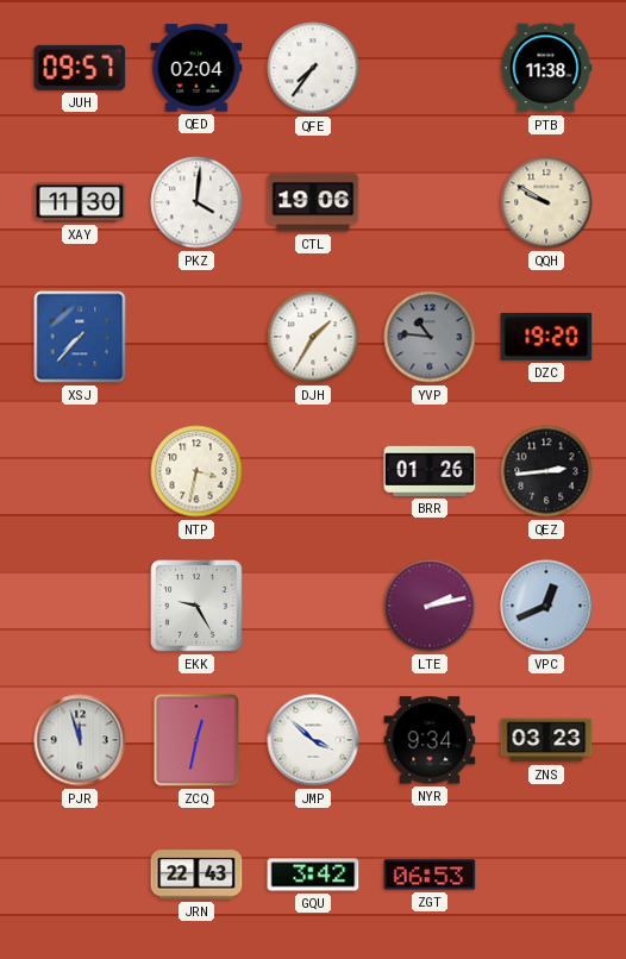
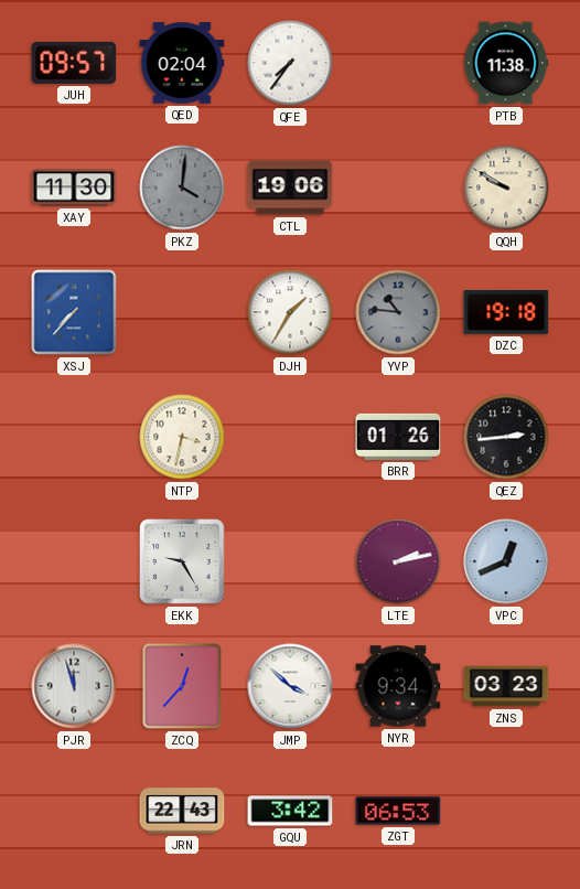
PKZ dial: white -> grey (182, 188)
DZC: 19:20 -> 19:18 (506, 312)
ZCQ: 12:32 -> 12:37 (182, 686)
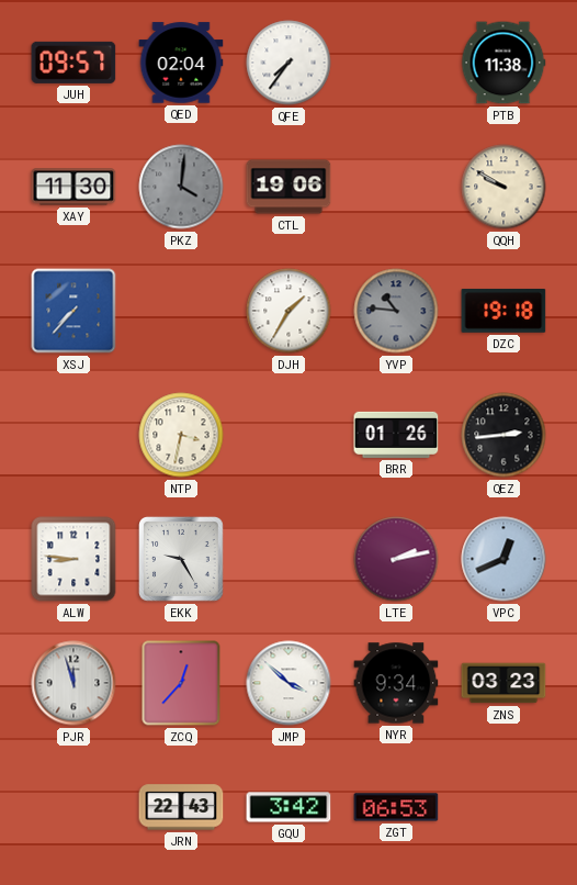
ALW: none -> 8:46 (73, 559)
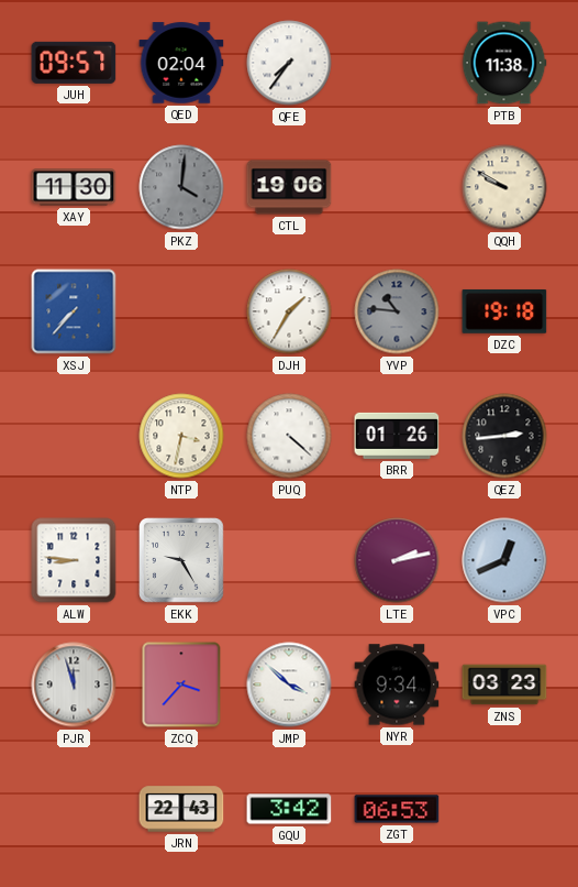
PUQ: none -> 4:22 (289, 436)
ZCQ: 12:37 -> 3:37 (181, 685)
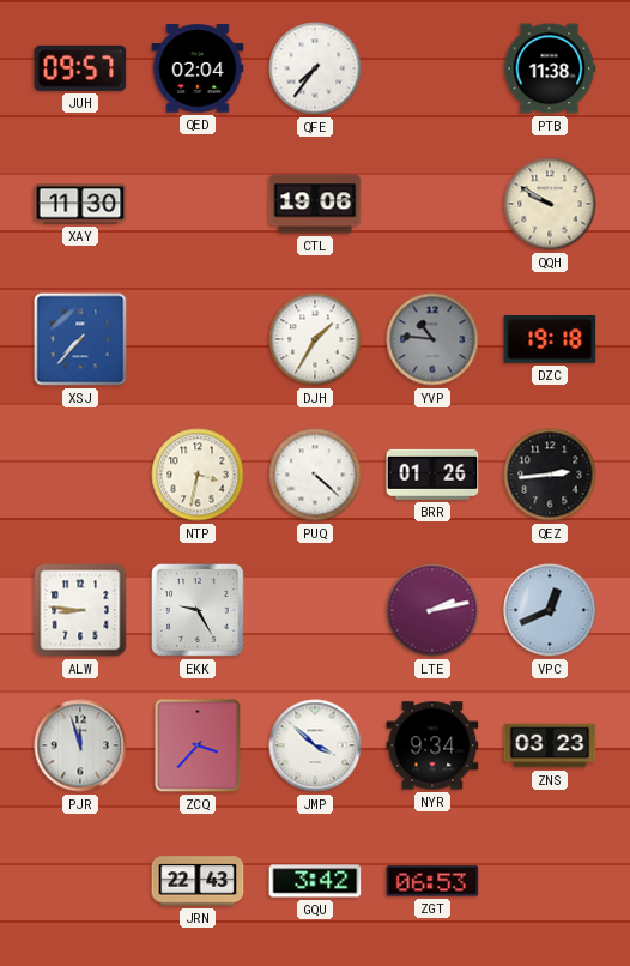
PKZ: 4:01 -> none (181, 187)
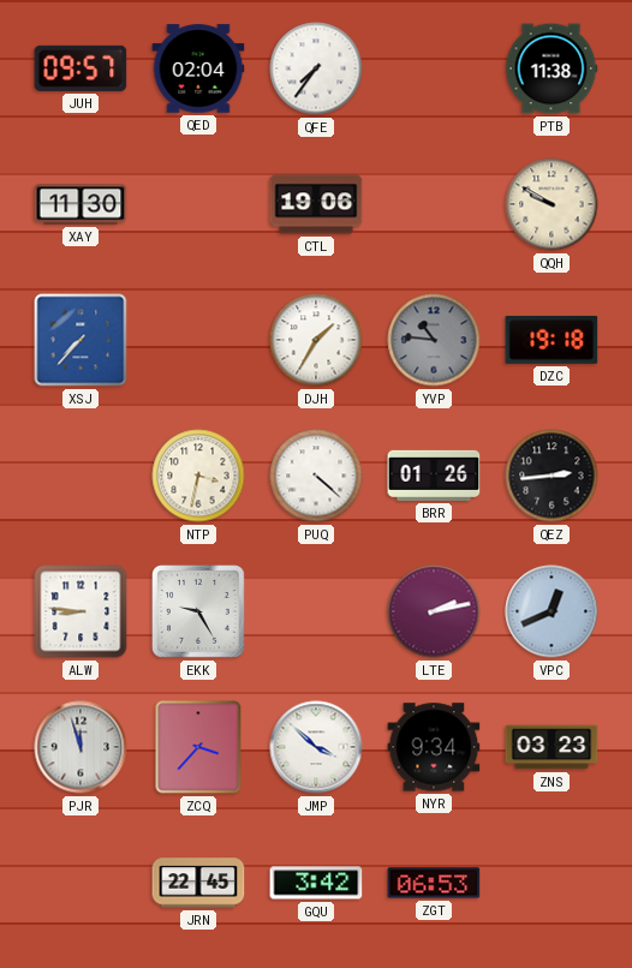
JRN: 22:43 -> 22:45 (198, 883)
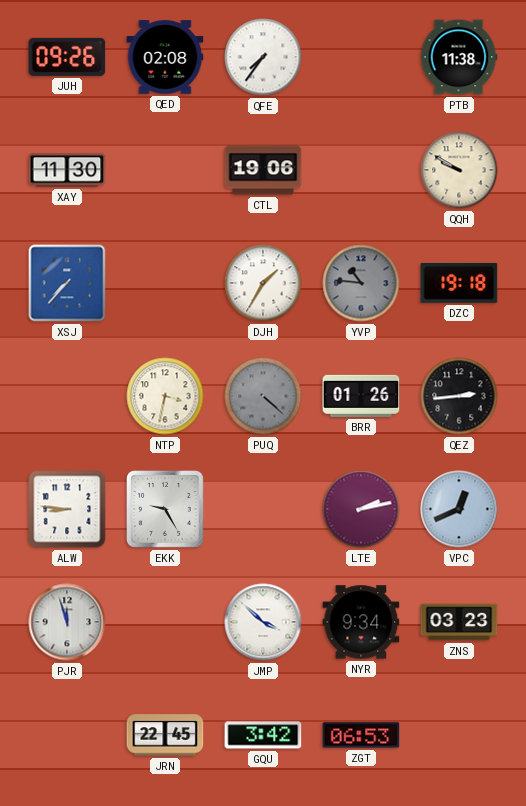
JUH: 09:57 -> 09:26 (67, 57)
QED: 02:04 -> 02:08 (165, 57)
PUQ dial: white -> grey (263, 396)
ZCQ: 3:37 -> none (198, 747)
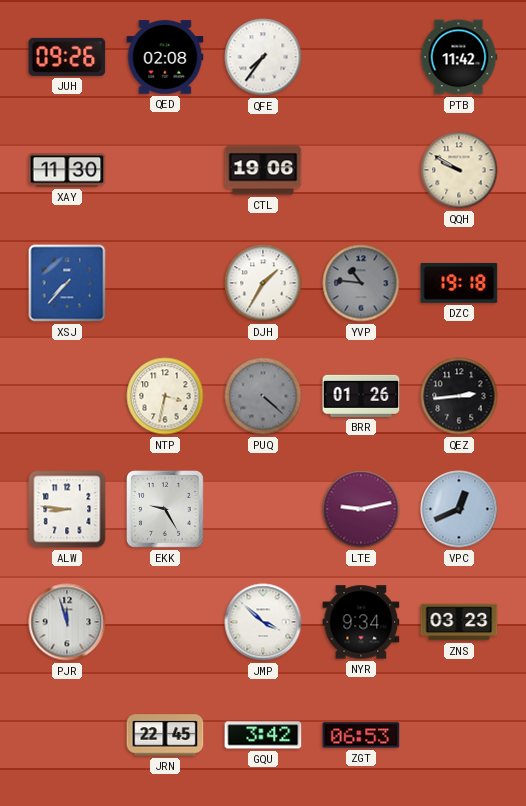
PTB: 11:38 -> 11:42 (459, 57)
LTE: 2:13 -> 9:13 (361, 509)
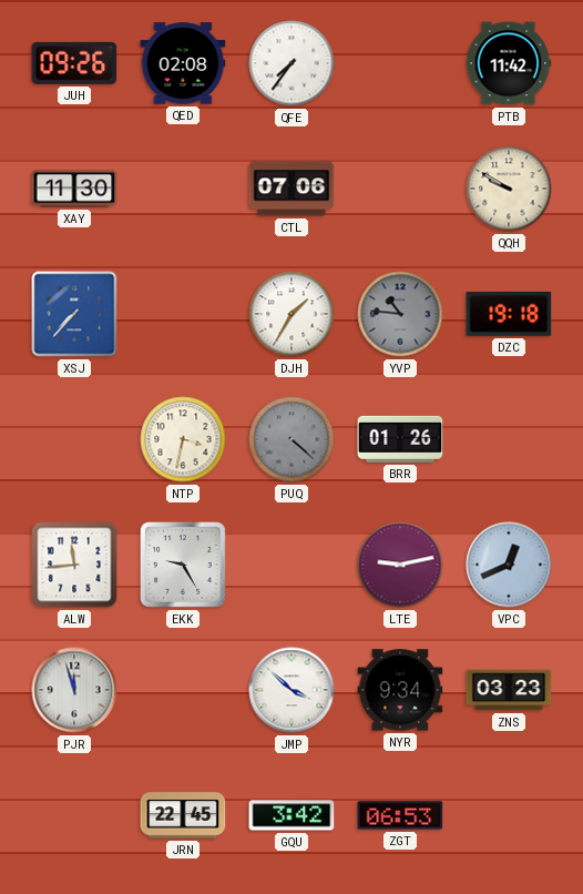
CTL: 19:06 -> 07:06 (291, 189)
QEZ: 2:44 -> none (459, 396)
ALW: 8:46 -> 11:44 (74, 565)
